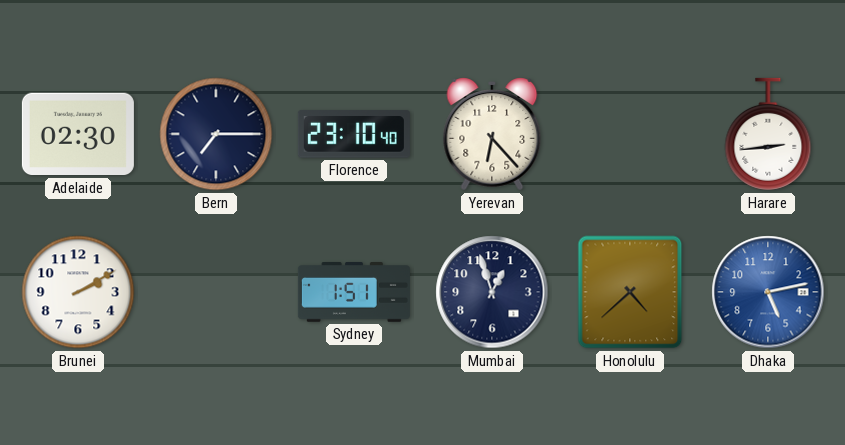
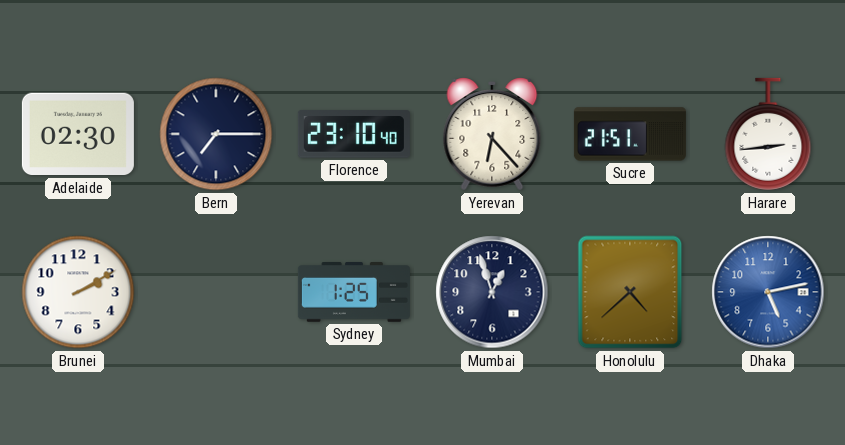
Sucre: none -> 21:51 (630, 134)
Sydney: 1:51 -> 1:25 (354, 292)
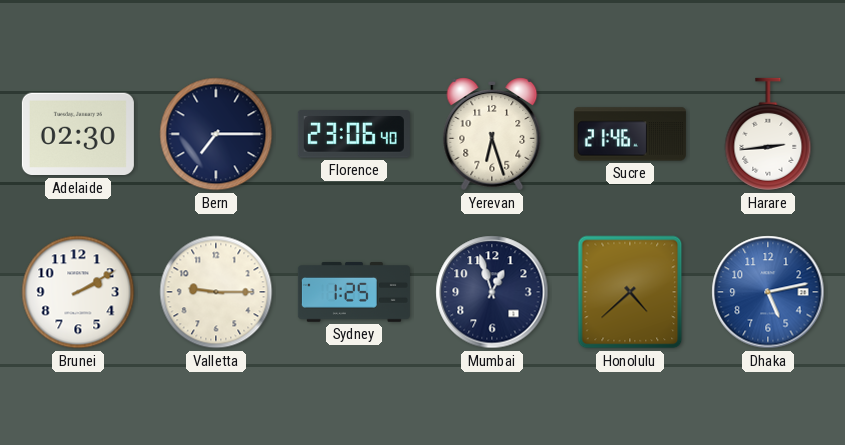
Florence: 23:10 -> 23:06 (354, 134)
Yerevan: 6:23 -> 6:27 (492, 134)
Sucre: 21:51 -> 21:46 (630, 134)
Valletta: none -> 9:15 (216, 292)
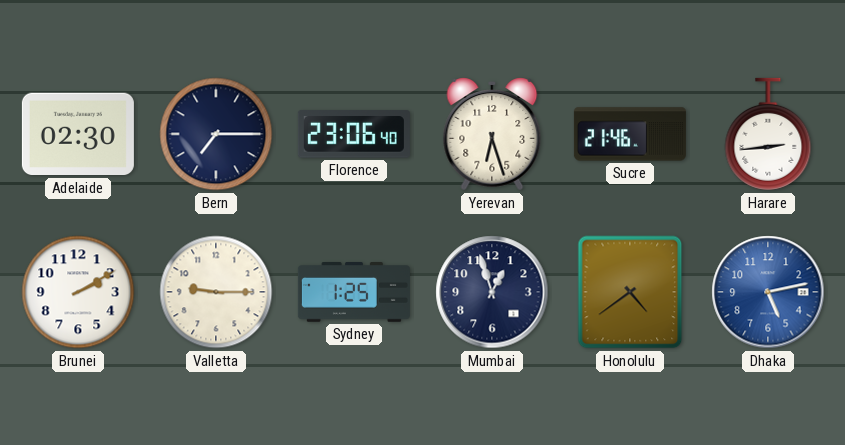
Honolulu: 4:38 -> 4:39 (630, 292)
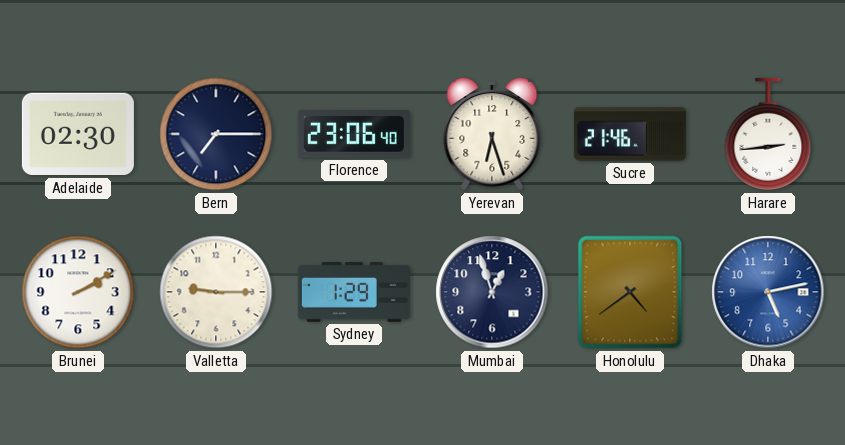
Sydney: 1:25 -> 1:29 (354, 292)
